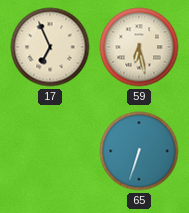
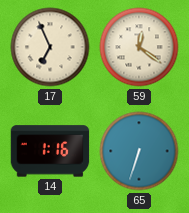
59: 6:28 -> 12:21 (139, 47)
14: none -> 1:16 (50, 151)
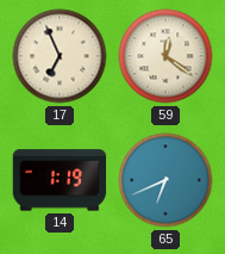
14: 1:16 -> 1:19 (60, 180)
65: 6:33 -> 6:41 (165, 180)
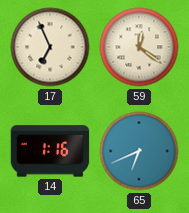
14: 1:19 -> 1:16 (50, 151)
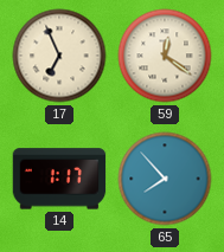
14: 1:16 -> 1:17 (59, 179)
65: 6:41 -> 7:53 (165, 179)
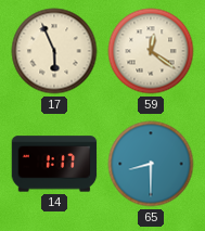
17: 6:56 -> 5:56 (54, 51)
65: 7:53 -> 8:30 (151, 164)
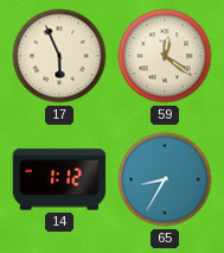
14: 1:17 -> 1:12 (59, 179)
65: 8:30 -> 8:35 (165, 179)
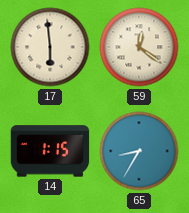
17: 5:56 -> 5:59 (50, 47)
14: 1:12 -> 1:15 (50, 151)
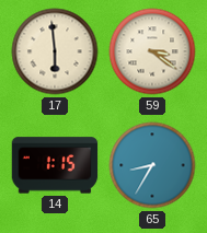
59: 12:21 -> 3:21 (152, 51)
